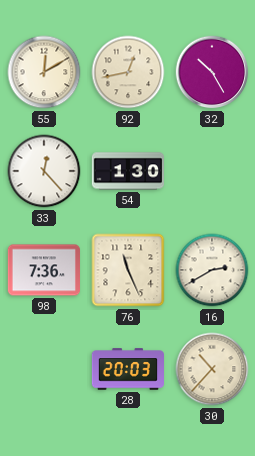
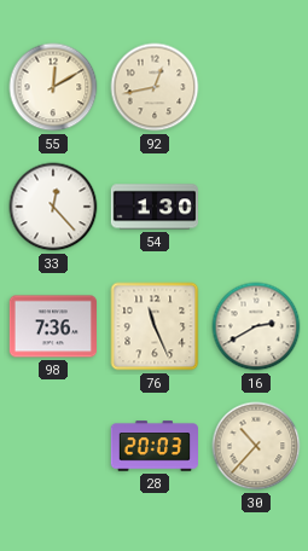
32: 10:25 -> none (212, 72)
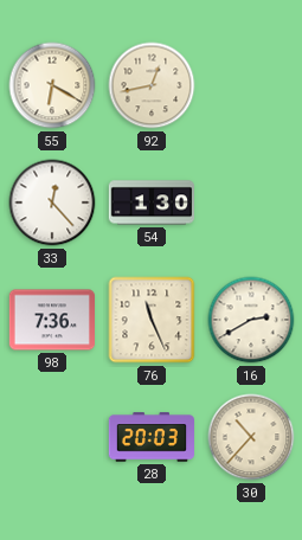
55: 12:10 -> 6:20 (52, 85)
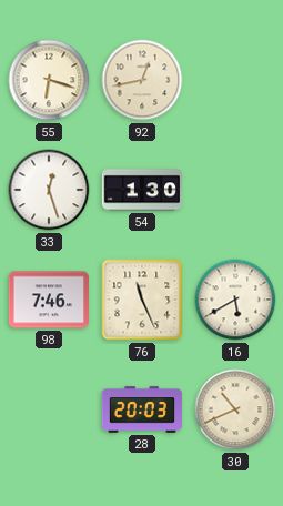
55: 6:20 -> 6:18 (49, 80)
33: 12:23 -> 12:27 (49, 190)
98: 7:36 -> 7:46 (48, 300)
16: 2:40 -> 5:40 (235, 300)
30: 10:37 -> 10:41 (235, 409)
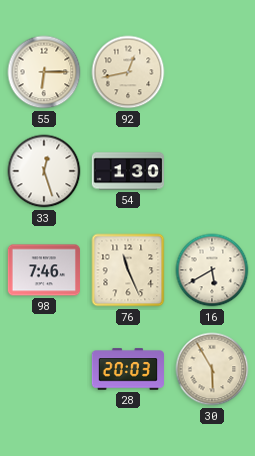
55: 6:18 -> 6:15 (44, 72)
30: 10:41 -> 5:55 (212, 369)
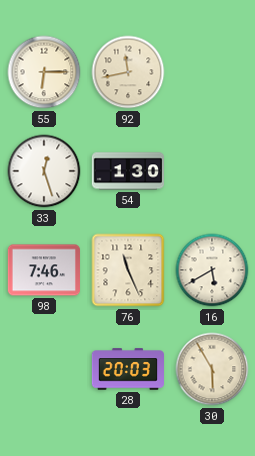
92: 12:43 -> 11:43 (128, 72)
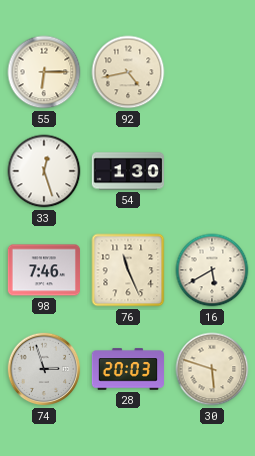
92: 11:43 -> 4:43 (128, 72)
74: none -> 2:57 (44, 369)
30: 5:55 -> 5:48 (212, 369)
